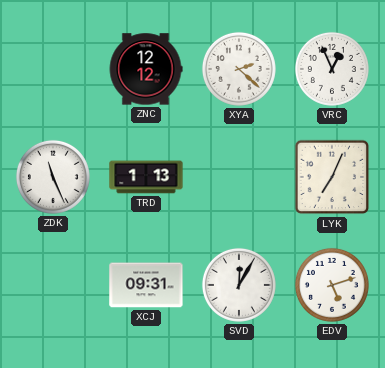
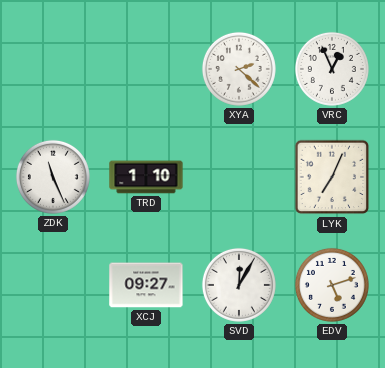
ZNC: 12:12 -> none (146, 69)
TRD: 1:13 -> 1:10 (146, 177)
XCJ: 09:31 -> 09:27 (146, 285)
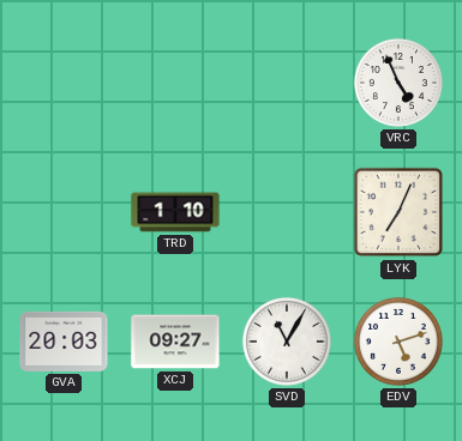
XYA: 2:22 -> none (239, 69)
VRC: 12:56 -> 4:56 (398, 83)
ZDK: 11:26 -> none (53, 177)
GVA: none -> 20:03 (64, 342)
SVD: 12:05 -> 11:05 (287, 342)
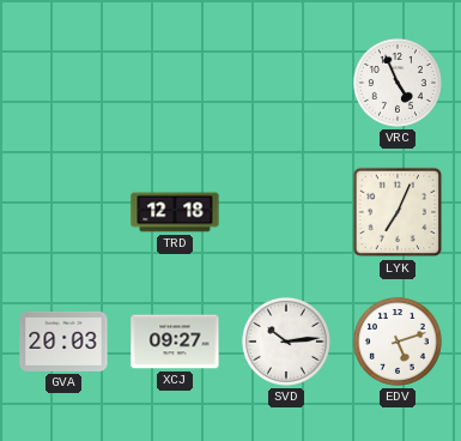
TRD: 1:10 -> 12:18 (175, 212)
SVD: 11:05 -> 10:14 (286, 342)
